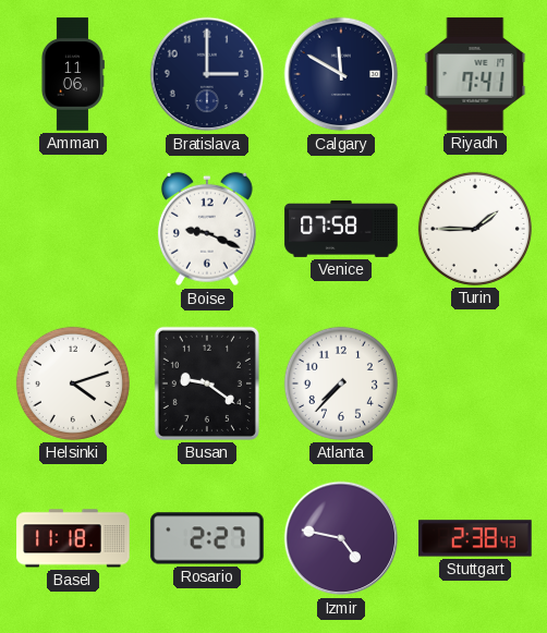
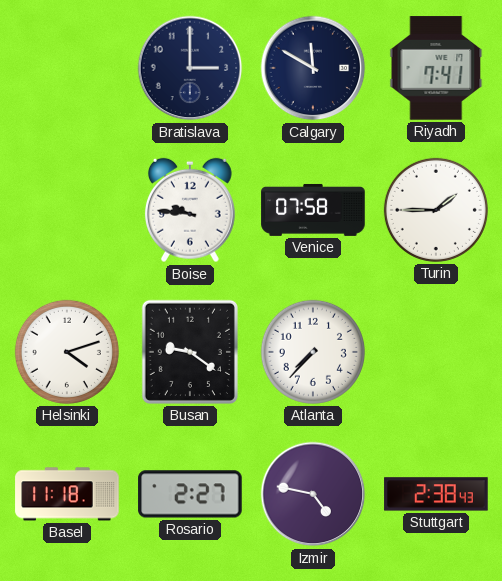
Amman: 11:06 -> none (72, 74)
Boise: 9:19 -> 9:46 (190, 210)
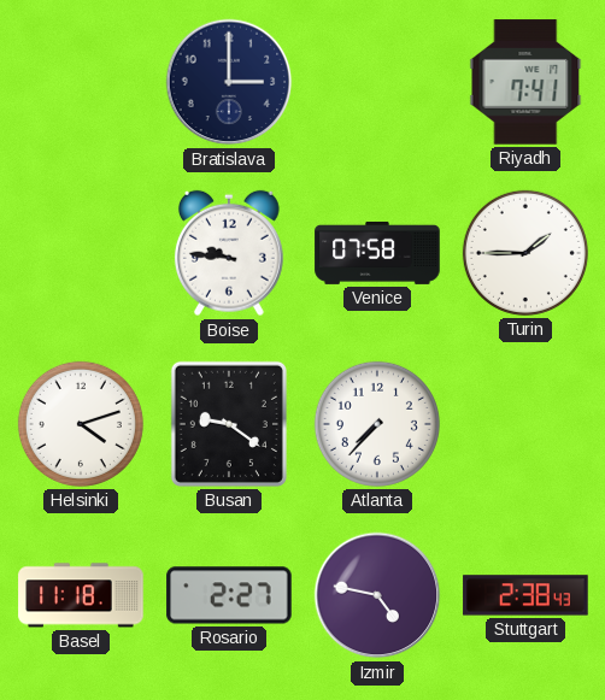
Calgary: 11:50 -> none (313, 68)
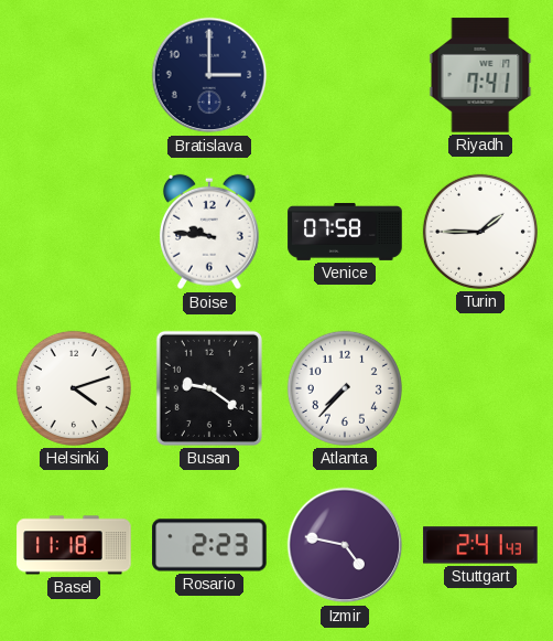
Rosario: 2:27 -> 2:23 (209, 545)
Stuttgart: 2:38 -> 2:41 (480, 545)
